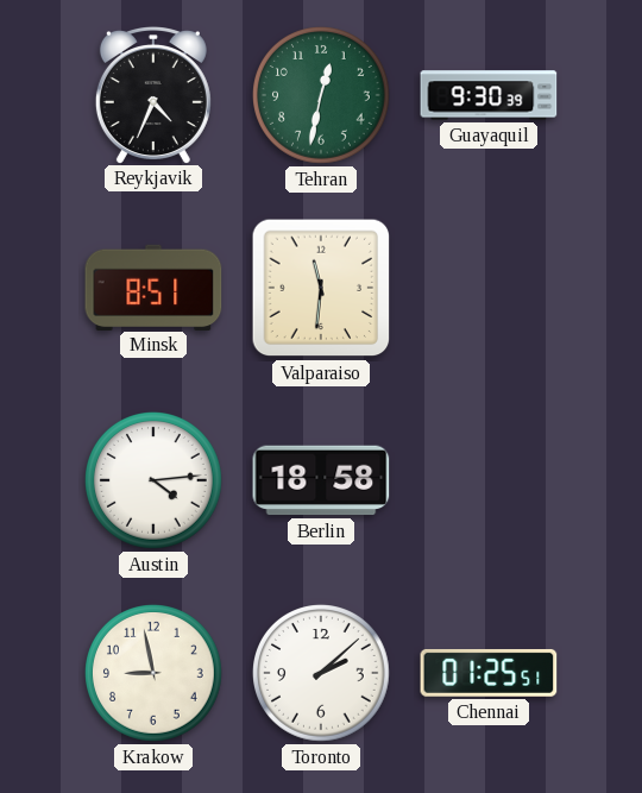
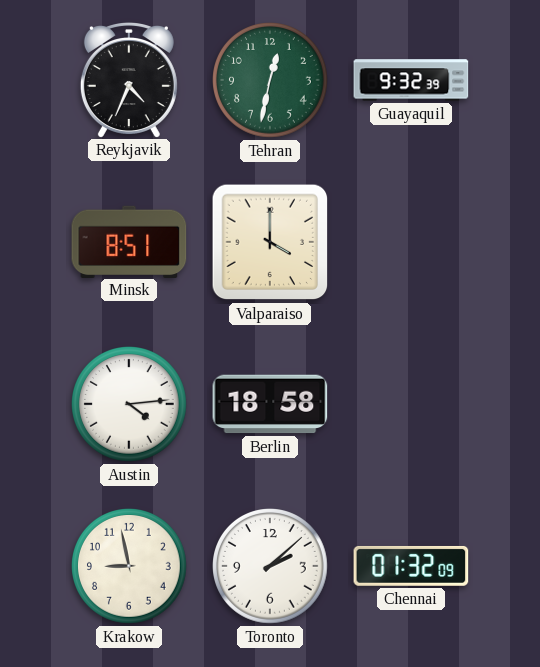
Guayaquil: 9:30 -> 9:32 (411, 80)
Valparaiso: 11:31 -> 4:00 (270, 242)
Chennai: 01:25 -> 01:32 (411, 566)
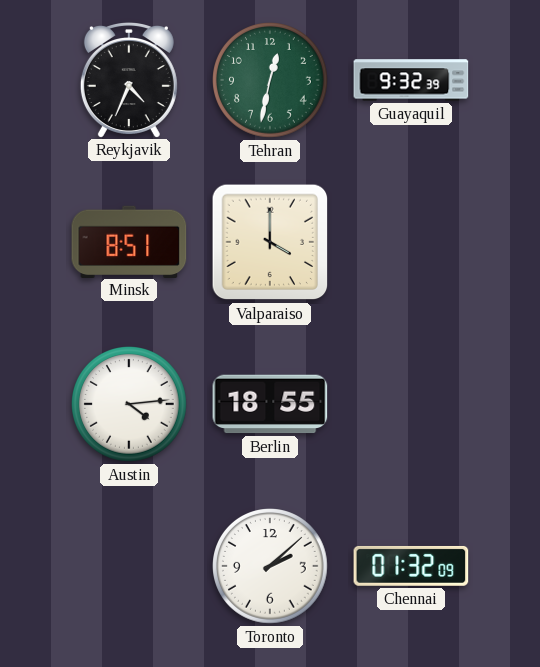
Berlin: 18:58 -> 18:55 (270, 404)
Krakow: 8:58 -> none (130, 567)
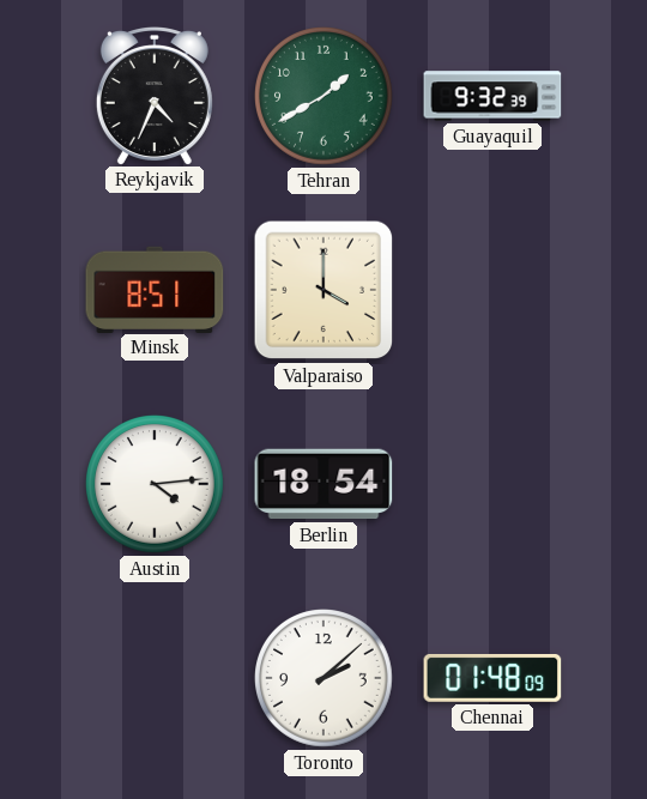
Tehran: 12:32 -> 1:40 (325, 97)
Berlin: 18:55 -> 18:54 (323, 484)
Chennai: 01:32 -> 01:48 (492, 678)
